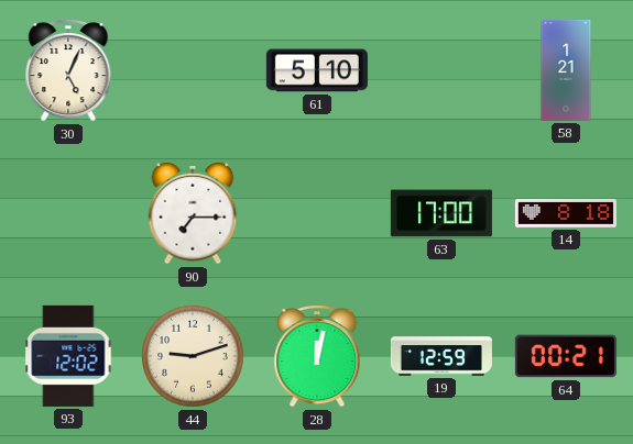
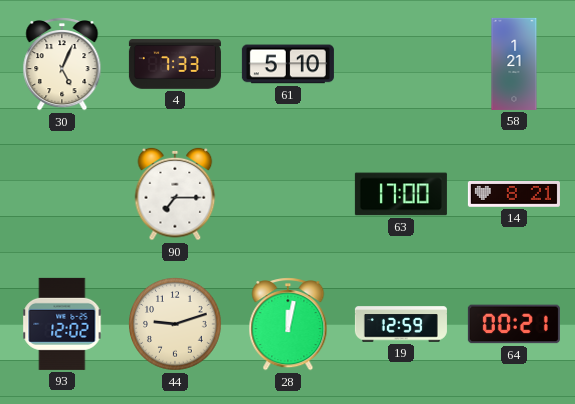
4: none -> 7:33 (175, 64)
14: 8:18 -> 8:21 (514, 194)
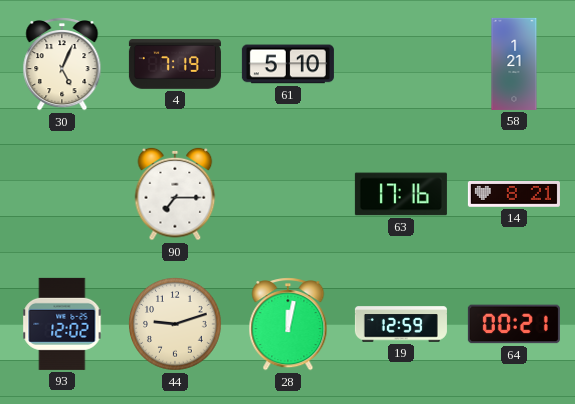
4: 7:33 -> 7:19 (175, 64)
63: 17:00 -> 17:16 (401, 194)
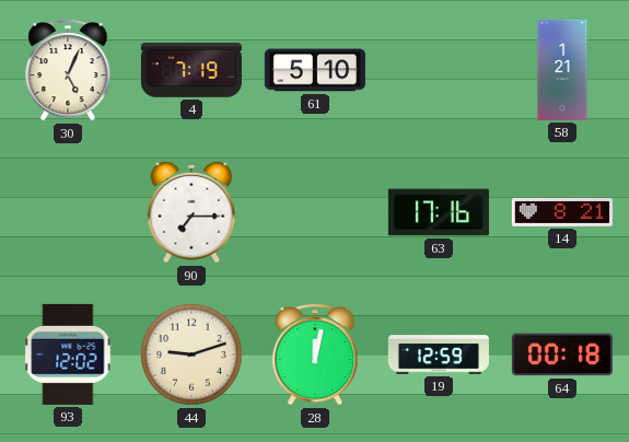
64: 00:21 -> 00:18 (562, 354)
